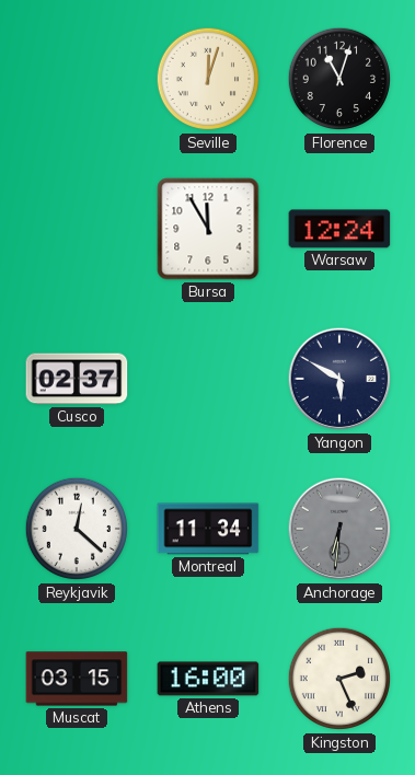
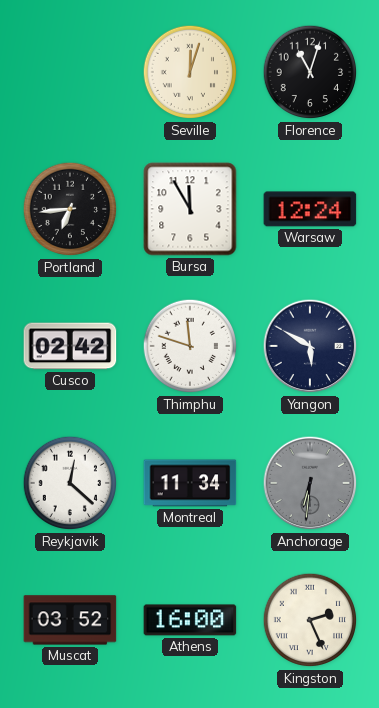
Portland: none -> 6:44 (70, 209)
Cusco: 02:37 -> 02:42 (70, 346)
Thimphu: none -> 11:48 (190, 346)
Muscat: 03:15 -> 03:52 (70, 620)
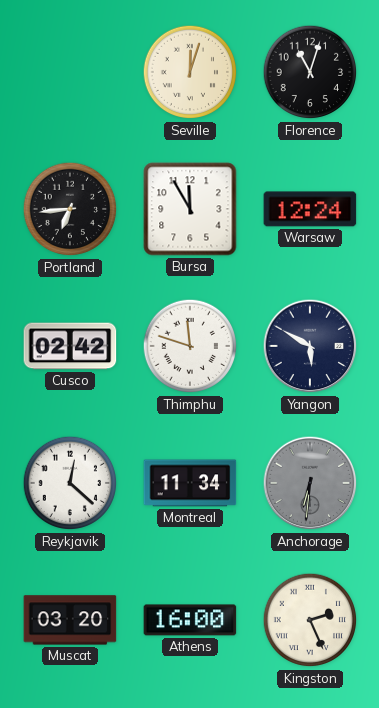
Muscat: 03:52 -> 03:20 (70, 620)
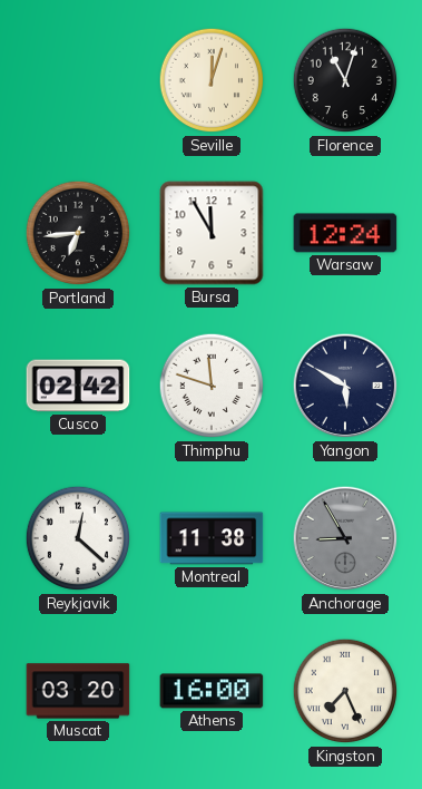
Montreal: 11:34 -> 11:38 (212, 538)
Anchorage: 6:31 -> 8:55 (345, 538)
Kingston: 2:26 -> 7:26 (345, 691)
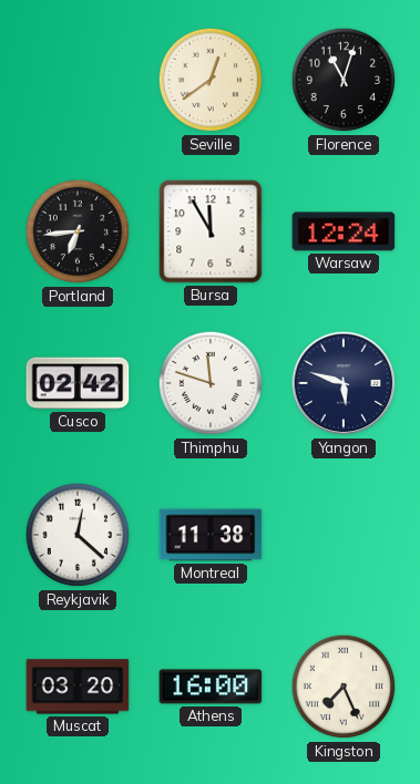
Seville: 12:03 -> 12:39 (211, 80)
Yangon: 5:50 -> 5:48 (344, 383)
Anchorage: 8:55 -> none (345, 538)
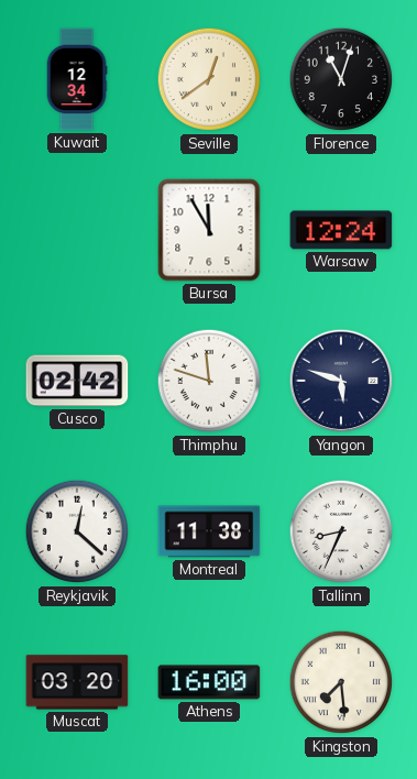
Kuwait: none -> 12:34 (77, 79)
Portland: 6:44 -> none (78, 231)
Tallinn: none -> 8:34 (341, 531)
Kingston: 7:26 -> 7:29 (341, 682)
